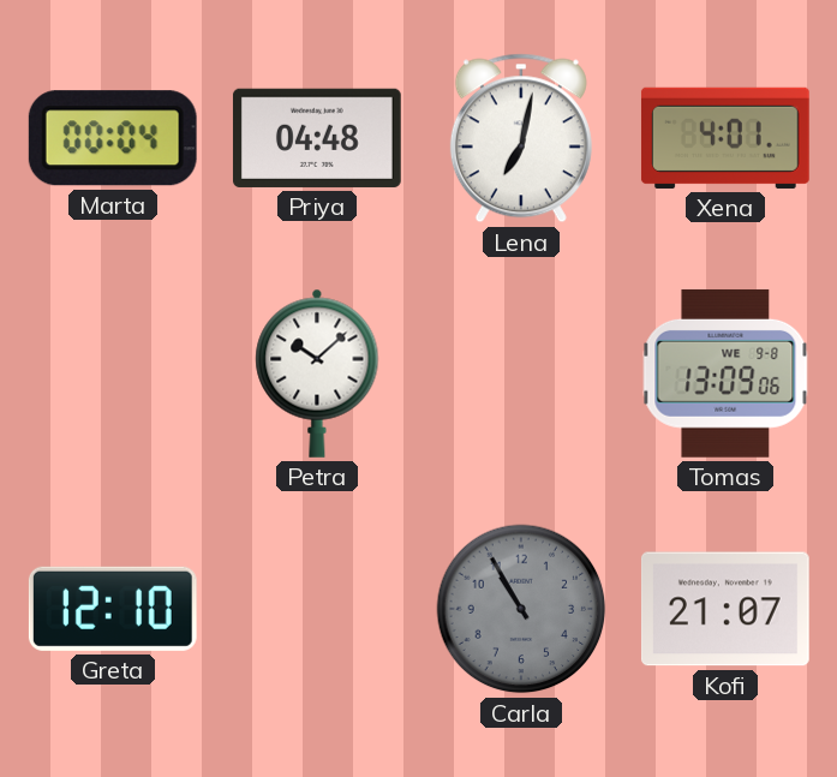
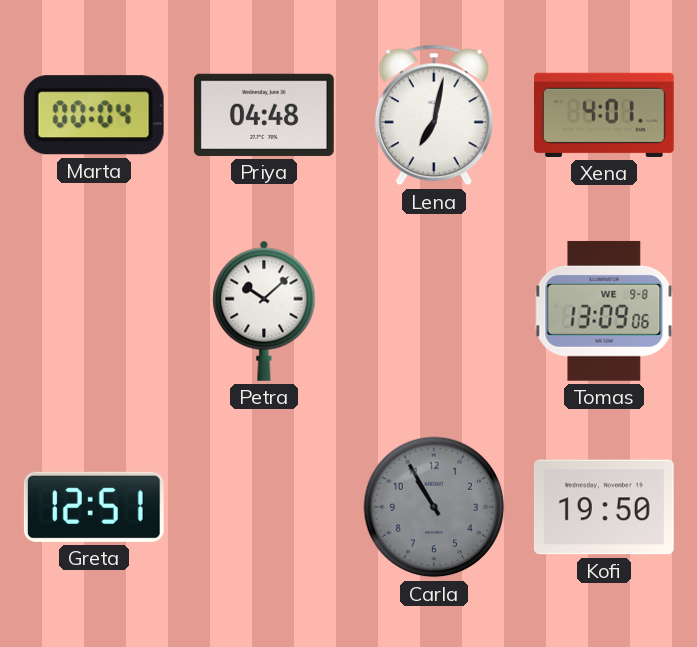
Greta: 12:10 -> 12:51 (94, 507)
Kofi: 21:07 -> 19:50 (604, 507)
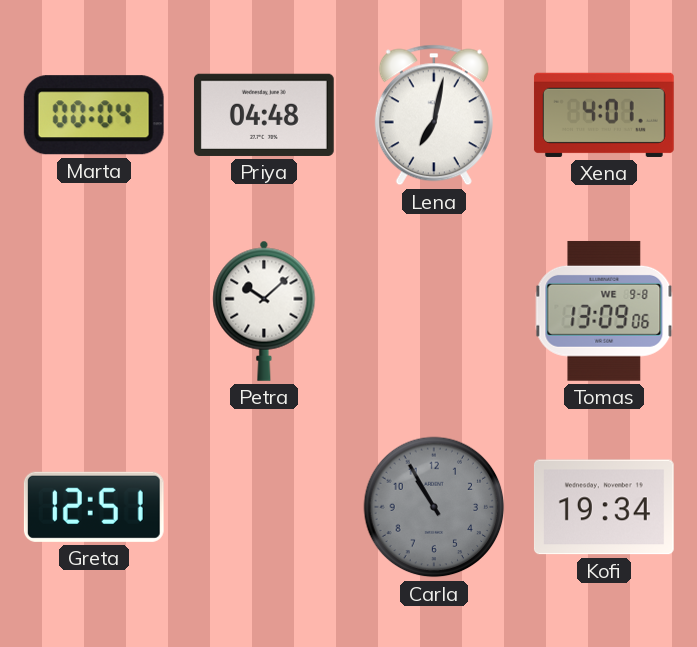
Kofi: 19:50 -> 19:34 (604, 507)
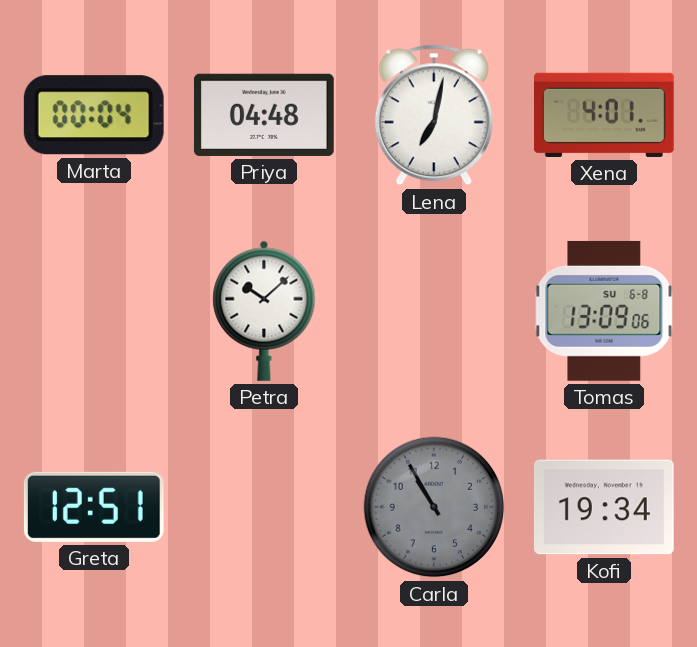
Tomas date: WE 9-8 -> SU 6-8 (604, 311)
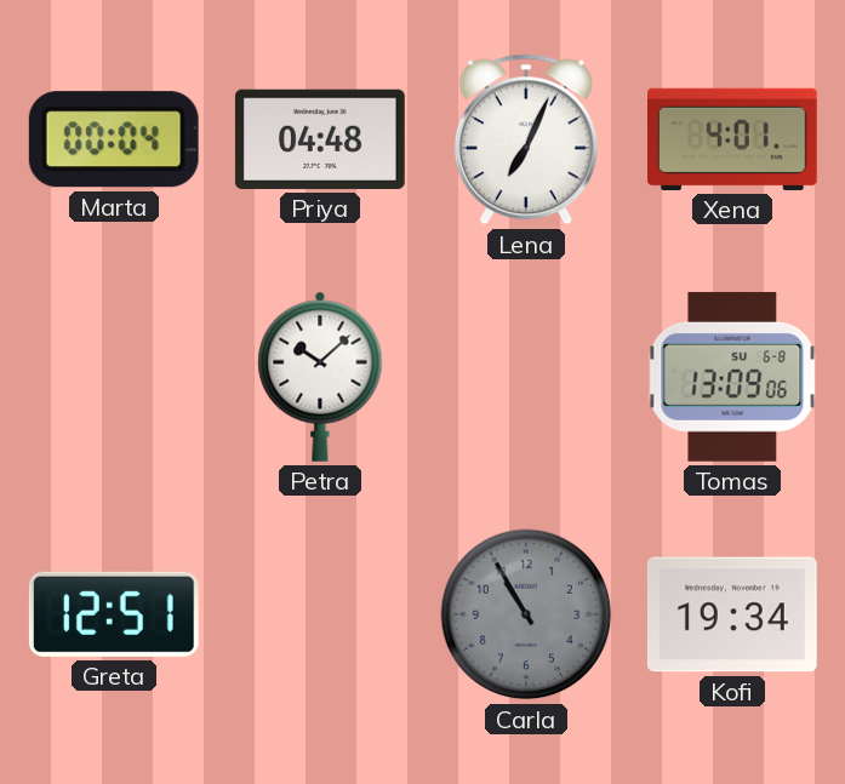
Lena: 7:02 -> 7:04 (526, 139)
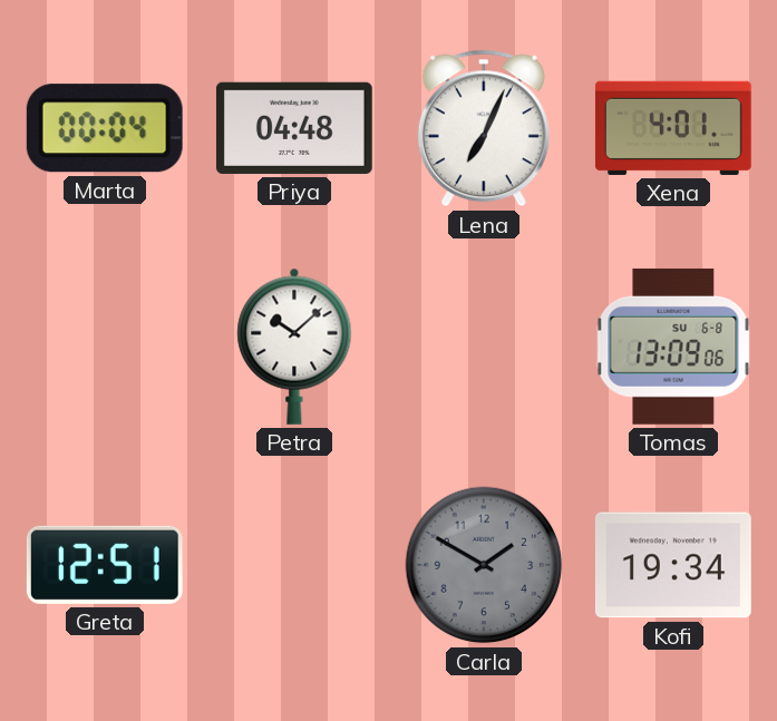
Carla: 10:55 -> 1:50 (484, 565)
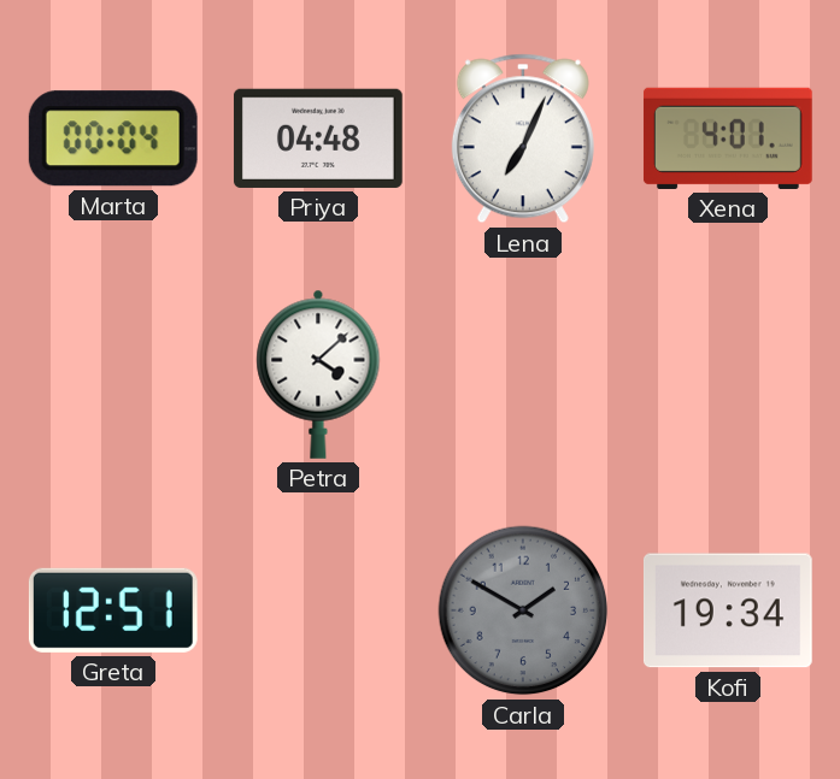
Petra: 10:08 -> 4:08 (318, 374)
Tomas: 13:09 -> none (673, 347)
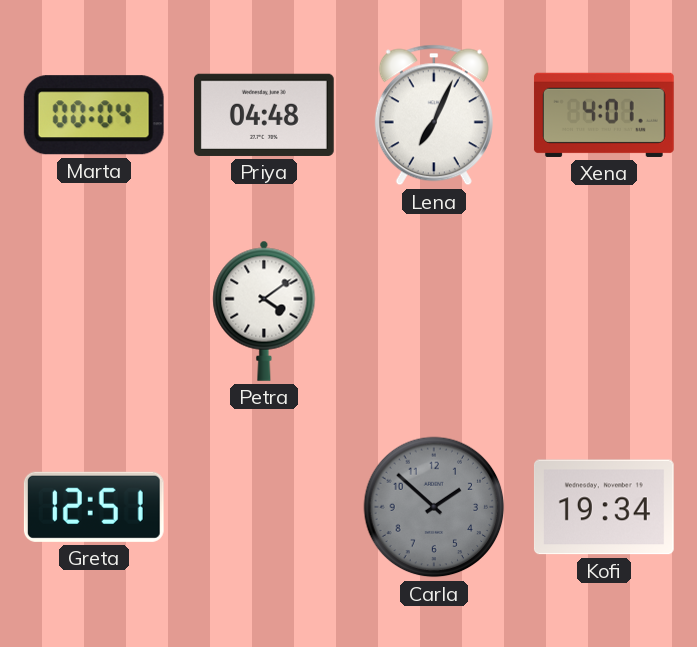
Petra: 4:08 -> 4:09 (264, 311)
Carla: 1:50 -> 1:52 (434, 507)
